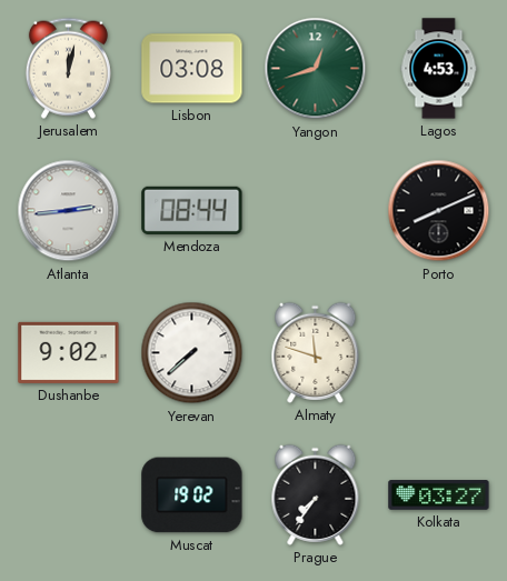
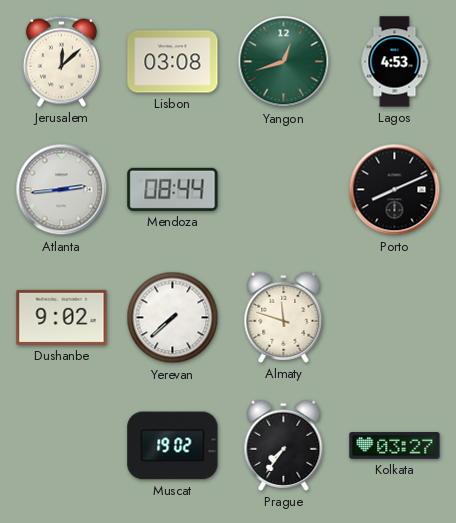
Jerusalem: 12:02 -> 12:08 (61, 61)
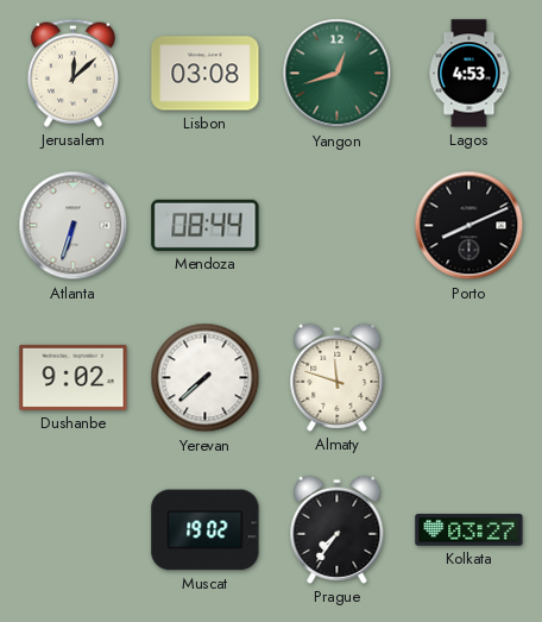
Atlanta: 2:44 -> 6:33 (74, 226)
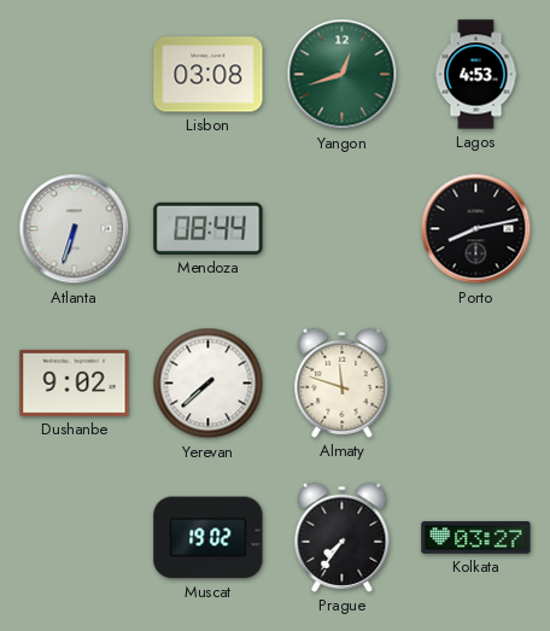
Jerusalem: 12:08 -> none (73, 73)
Porto: 8:11 -> 8:13 (476, 229)
